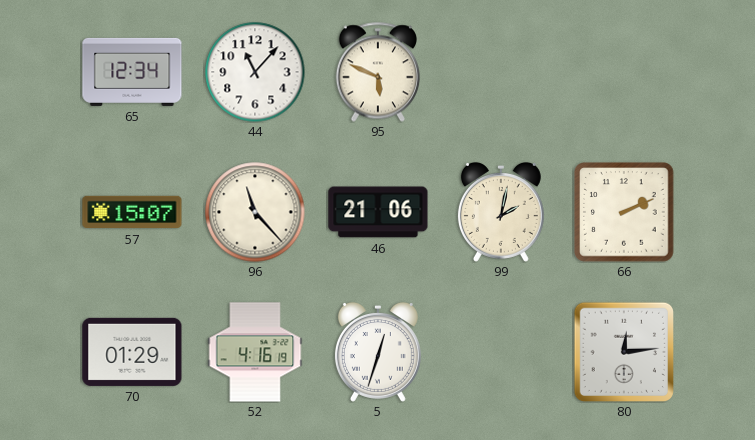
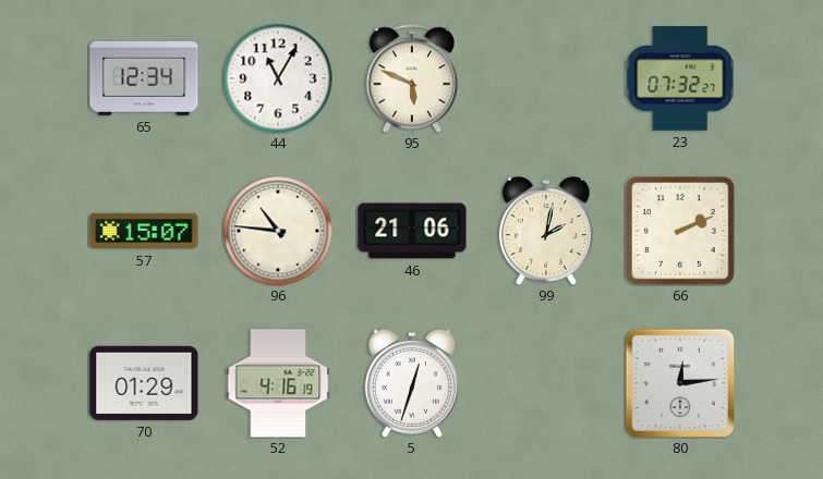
44: 11:07 -> 11:05 (278, 78)
23: none -> 07:32 (680, 78)
96: 11:23 -> 10:46 (278, 231)
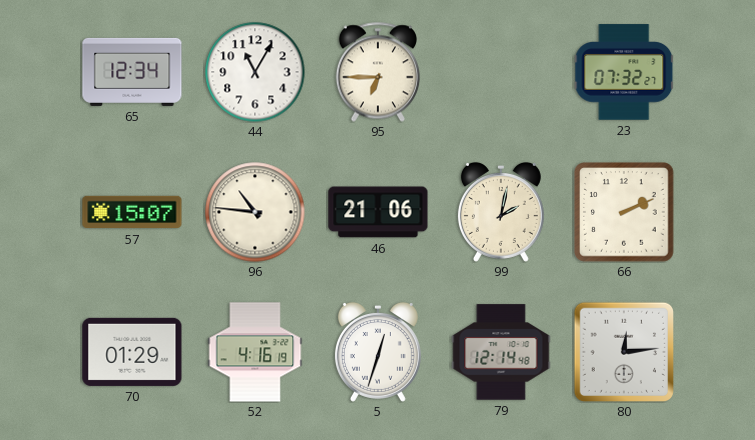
95: 5:49 -> 6:45 (377, 72)
79: none -> 12:14 (501, 352)
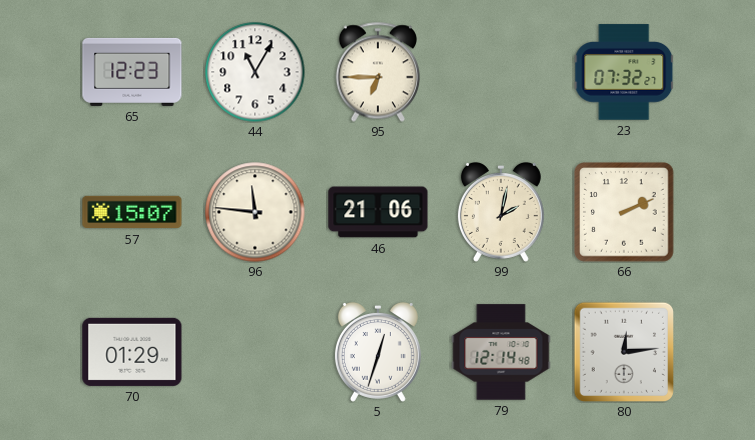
65: 12:34 -> 12:23 (132, 72)
96: 10:46 -> 11:46 (255, 212)
52: 4:16 -> none (255, 352)
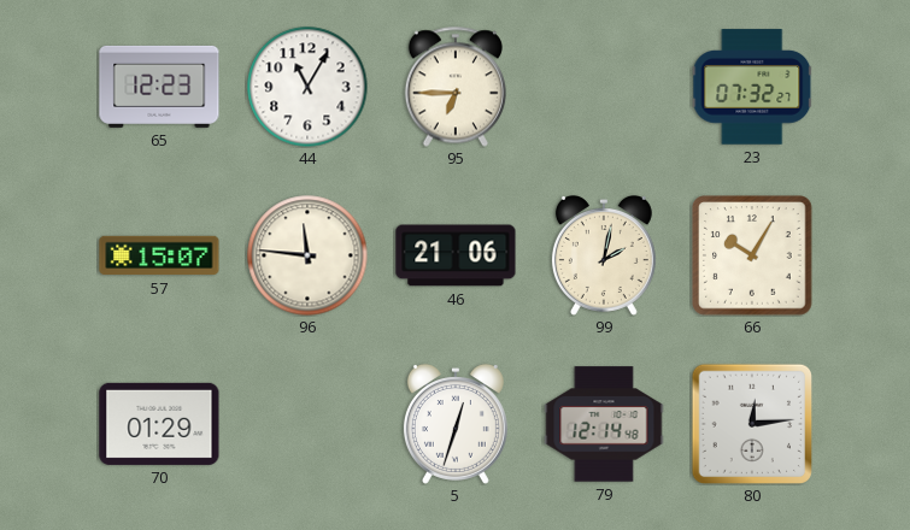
66: 2:11 -> 10:05 (752, 255)
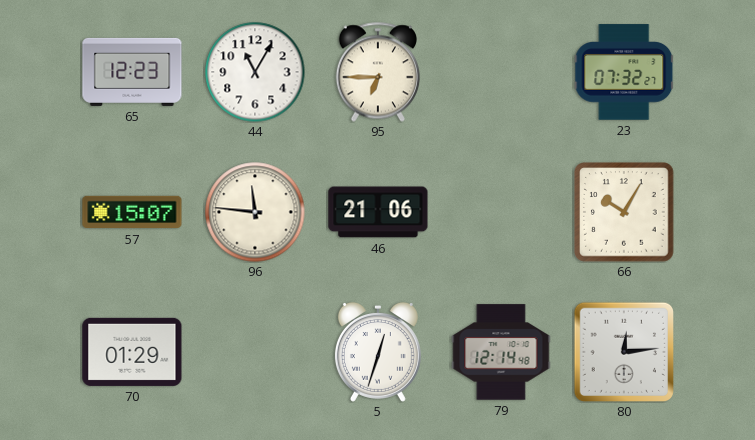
99: 2:02 -> none (604, 255)
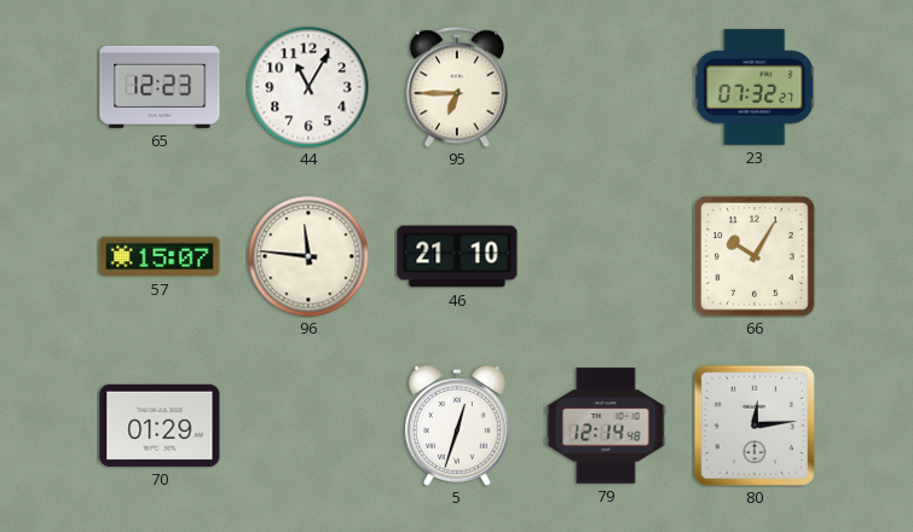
46: 21:06 -> 21:10 (457, 256)
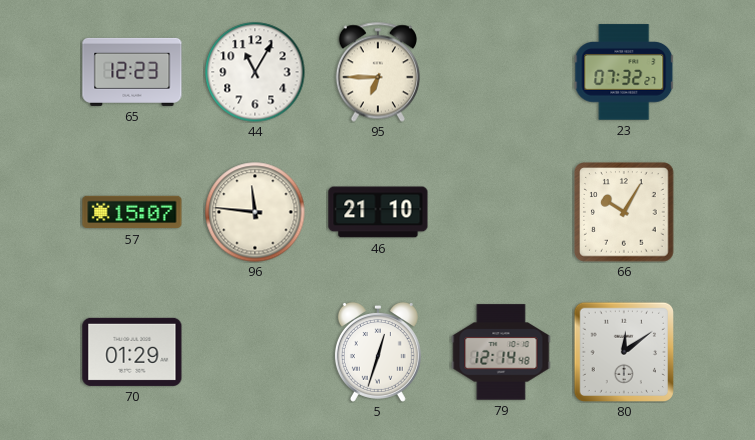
80: 12:14 -> 12:09 (623, 351)
